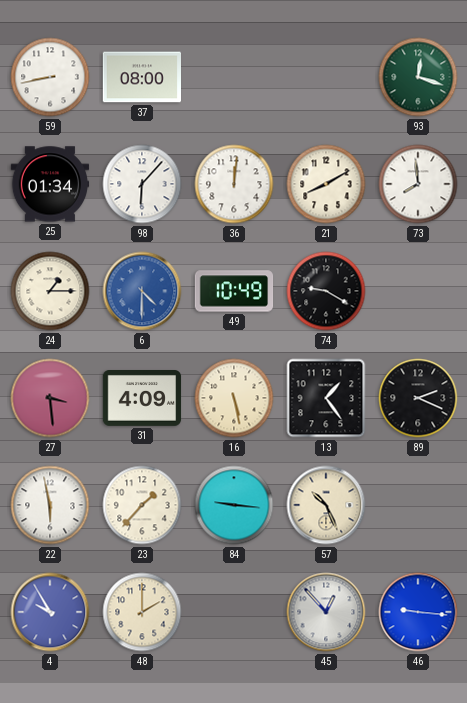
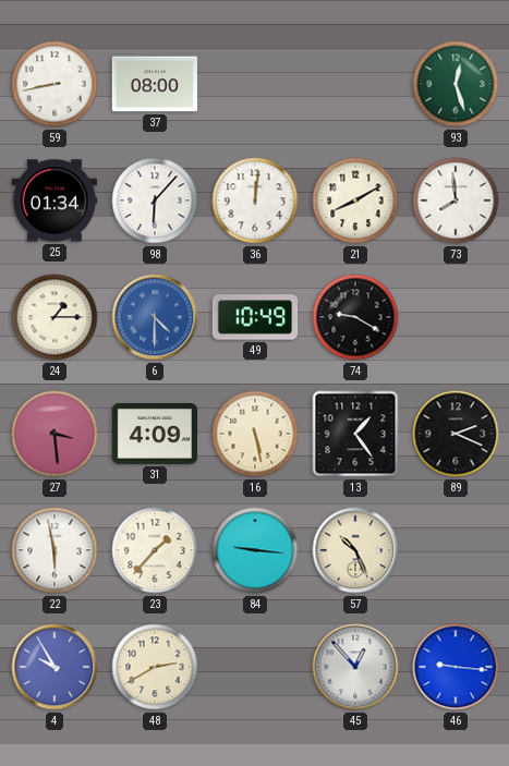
93: 12:18 -> 12:27 (456, 84)
48: 2:00 -> 2:40 (155, 667)
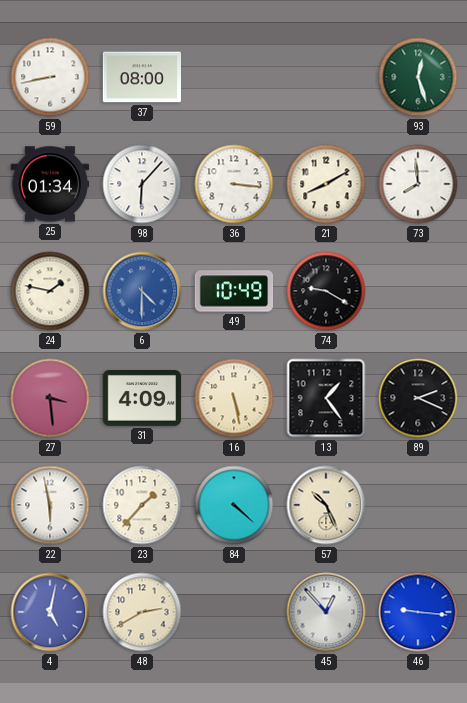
36: 12:01 -> 3:16 (234, 184)
24: 1:15 -> 1:47 (50, 291)
84: 9:16 -> 4:22 (234, 505)
4: 9:55 -> 5:02 (50, 612)
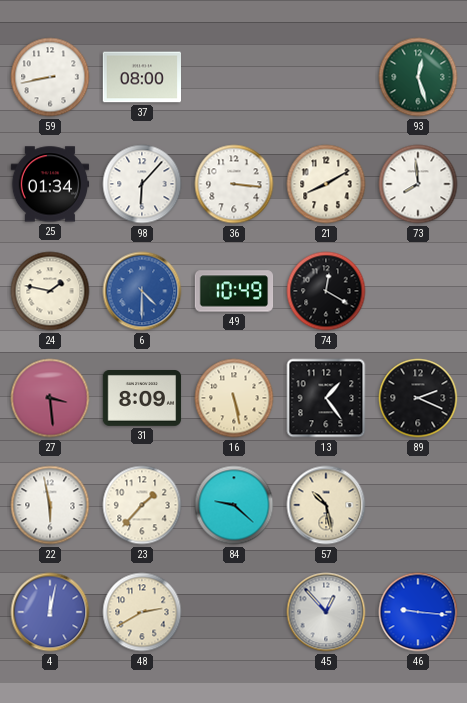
74: 9:20 -> 12:20 (326, 291)
31: 4:09 -> 8:09 (142, 399)
84: 4:22 -> 9:22 (234, 505)
57: 10:26 -> 10:28 (326, 505)
4: 5:02 -> 12:02 (50, 612)
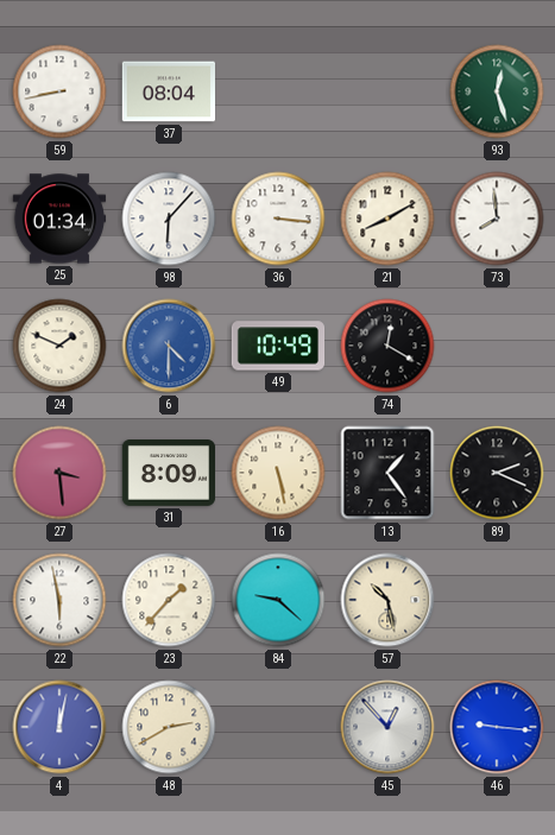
37: 08:00 -> 08:04 (168, 91)
24: 1:47 -> 1:49 (59, 346)
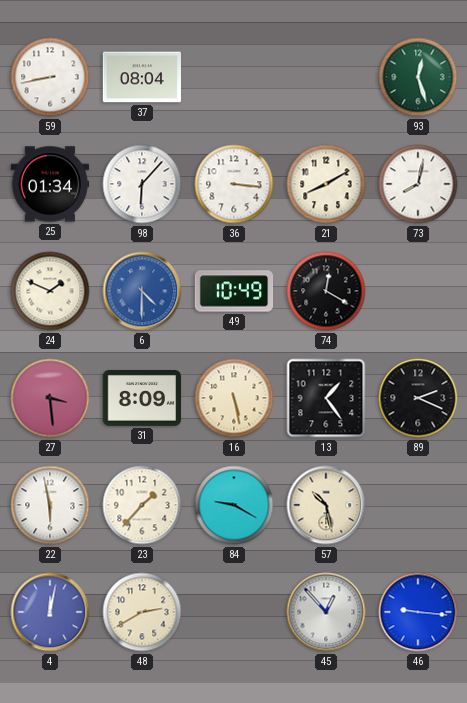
73: 7:59 -> 8:02 (418, 184)
84: 9:22 -> 9:20 (234, 505)
